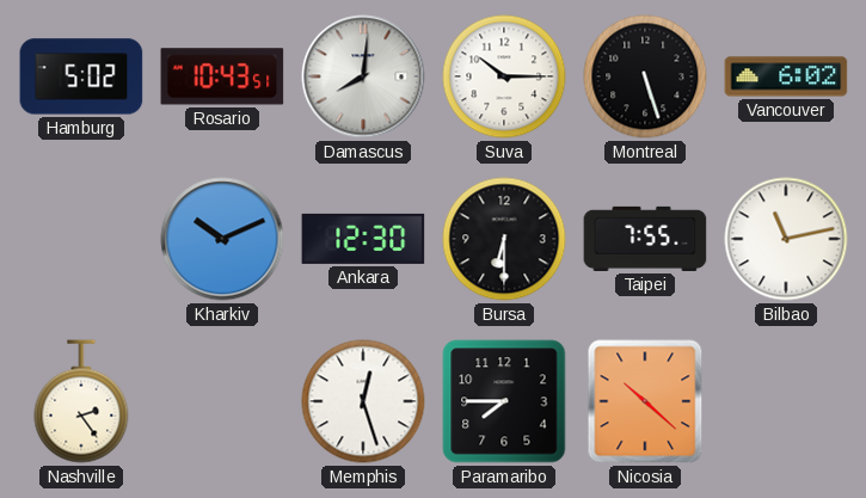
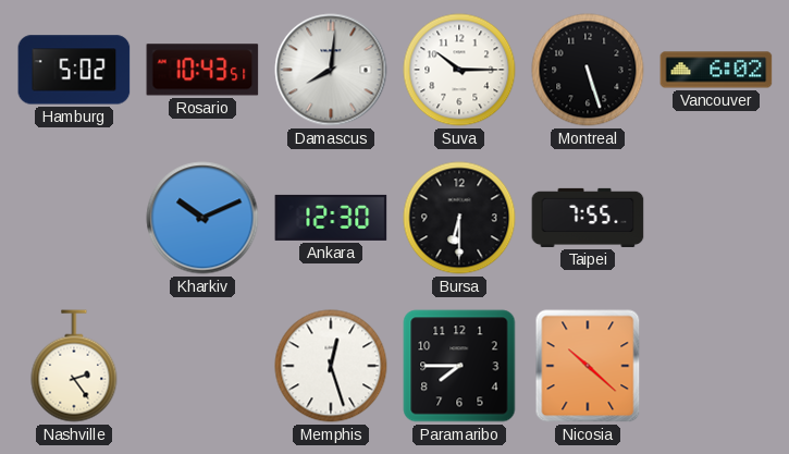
Bilbao: 11:13 -> none (786, 239)
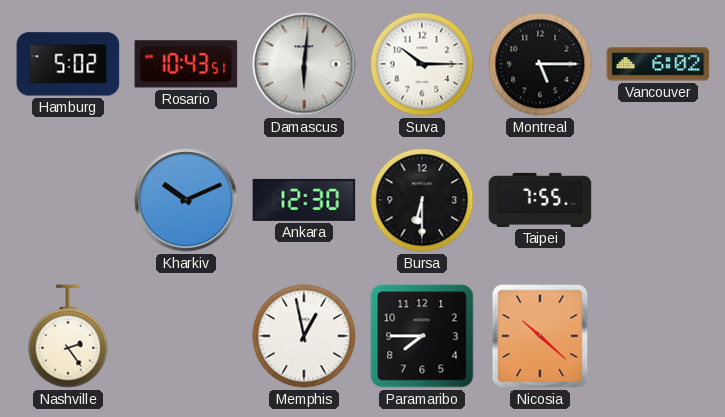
Damascus: 8:01 -> 6:01 (304, 64)
Montreal: 5:27 -> 5:15 (540, 64)
Memphis: 12:27 -> 12:58 (304, 336)
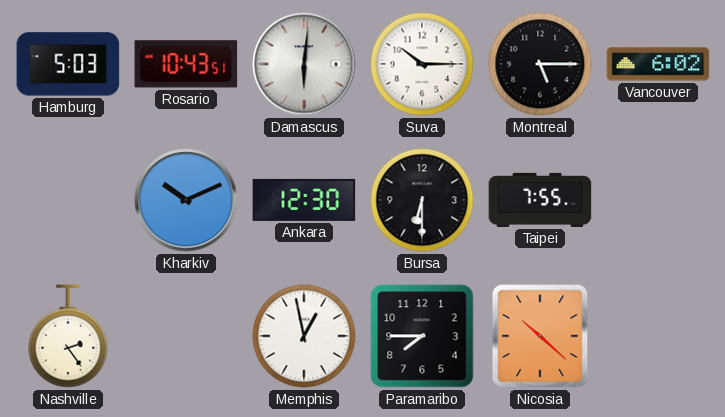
Hamburg: 5:02 -> 5:03 (68, 64)
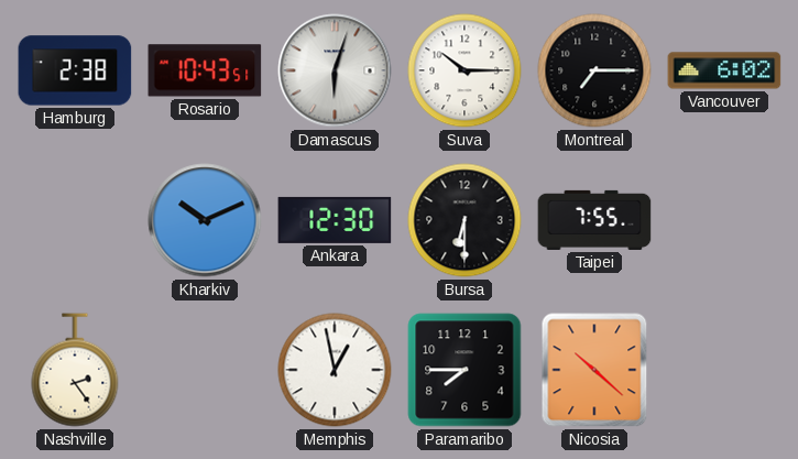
Hamburg: 5:03 -> 2:38 (75, 70)
Damascus: 6:01 -> 6:03 (335, 70)
Montreal: 5:15 -> 7:15 (594, 70)
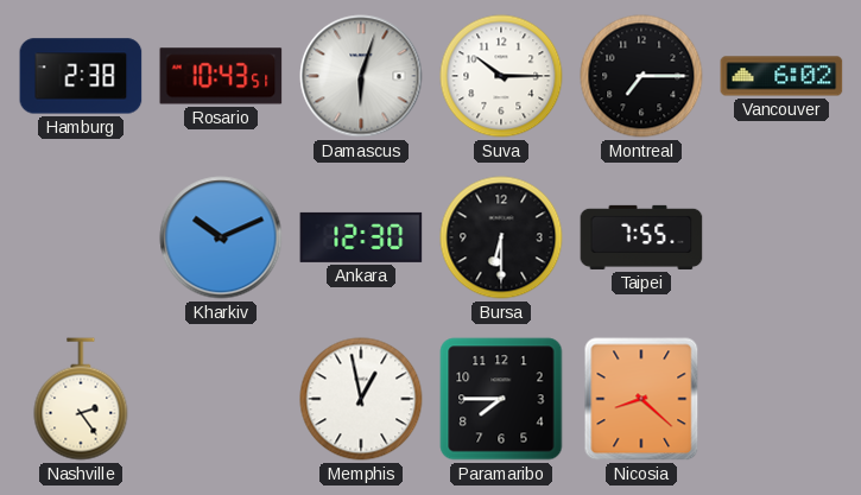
Nicosia: 10:22 -> 8:22 (641, 399)
